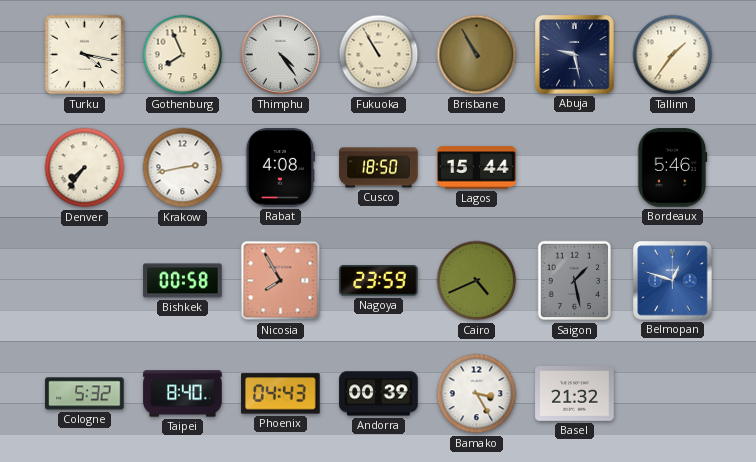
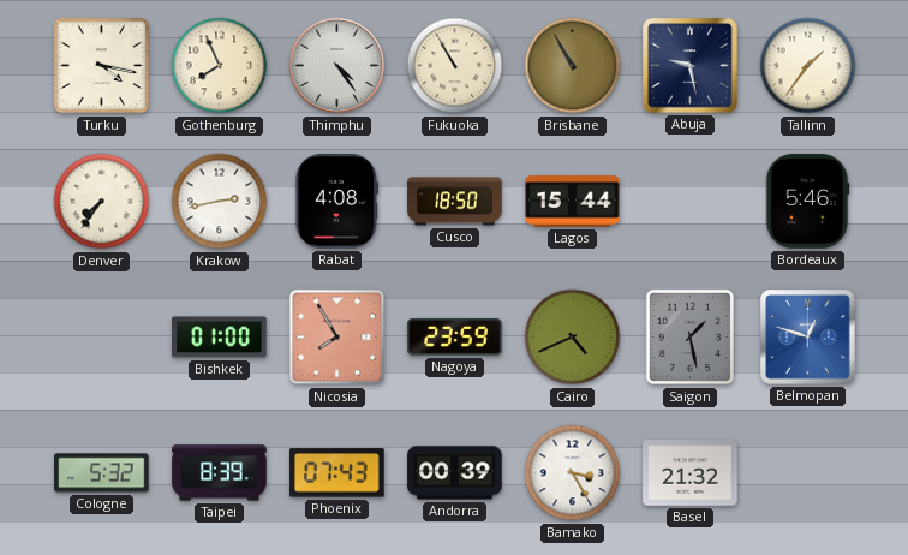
Bishkek: 00:58 -> 01:00 (220, 338)
Taipei: 8:40 -> 8:39 (220, 473)
Phoenix: 04:43 -> 07:43 (337, 473)
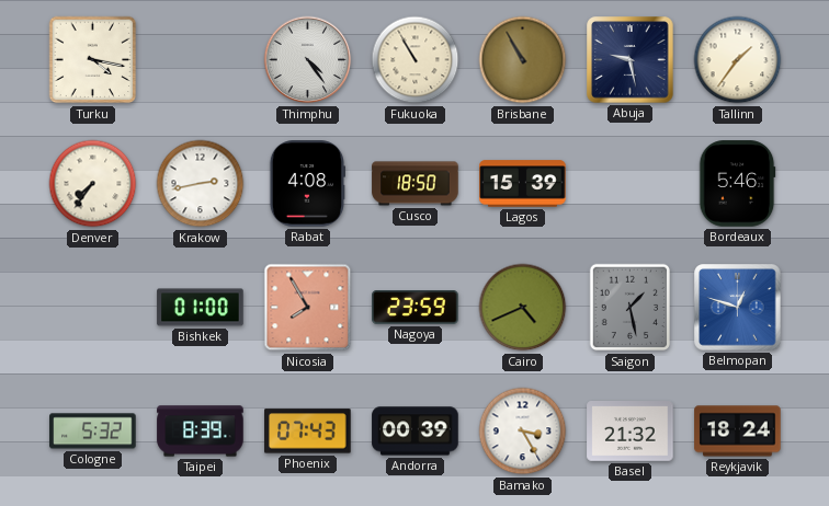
Gothenburg: 7:56 -> none (220, 66)
Lagos: 15:44 -> 15:39 (523, 184)
Reykjavik: none -> 18:24 (738, 432)
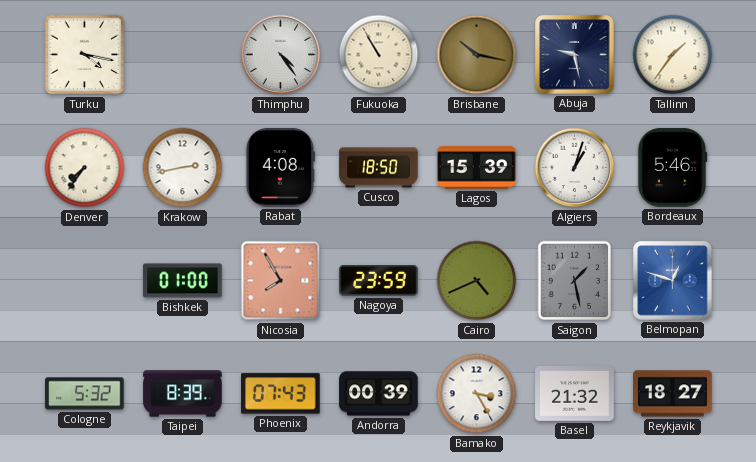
Brisbane: 10:55 -> 10:17 (477, 55)
Algiers: none -> 1:03 (575, 168)
Reykjavik: 18:24 -> 18:27 (673, 394)
